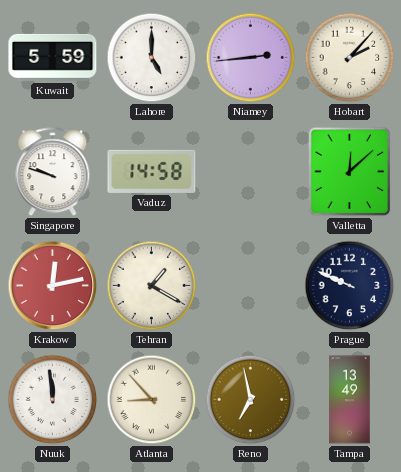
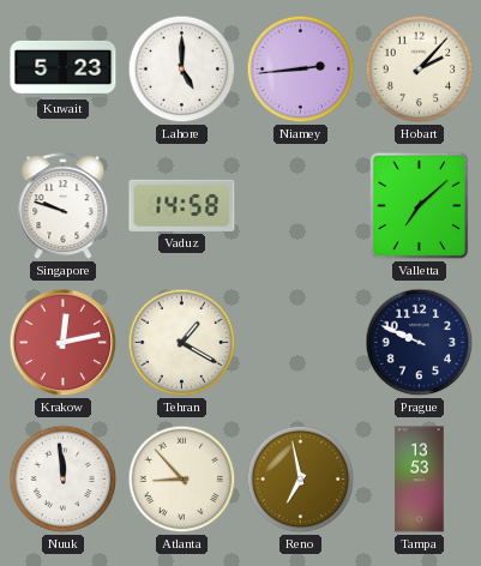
Kuwait: 5:59 -> 5:23 (64, 68)
Valletta: 12:08 -> 7:08 (420, 206)
Tampa: 13:49 -> 13:53 (420, 480)
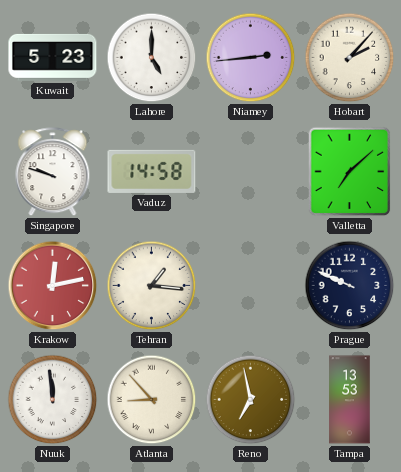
Tehran: 1:20 -> 1:16 (152, 286)
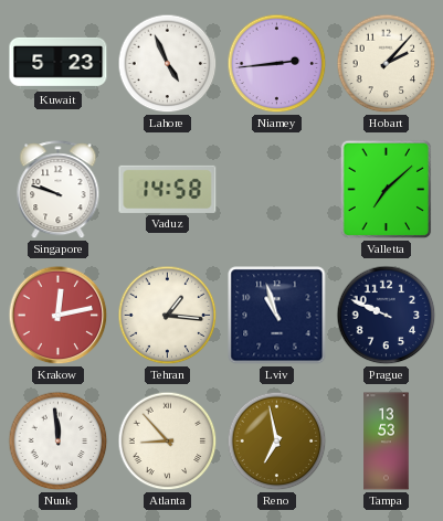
Lahore: 5:00 -> 4:56 (168, 64)
Lviv: none -> 10:57 (277, 316)
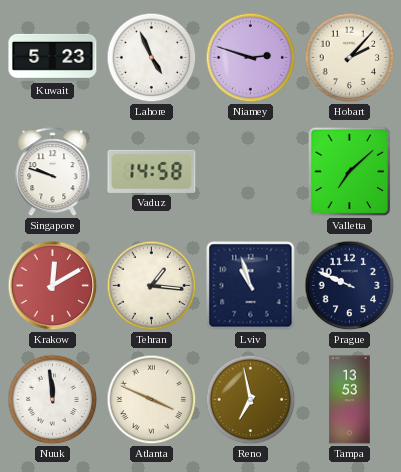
Niamey: 2:44 -> 2:48 (251, 58)
Krakow: 12:13 -> 12:10 (53, 286)
Atlanta: 8:53 -> 3:49 (152, 400)
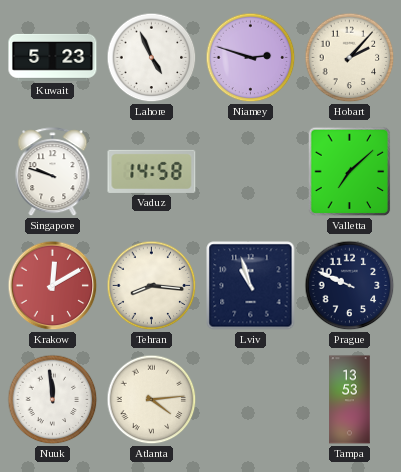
Tehran: 1:16 -> 8:16 (152, 286)
Atlanta: 3:49 -> 4:14 (152, 400)
Reno: 6:58 -> none (251, 400)
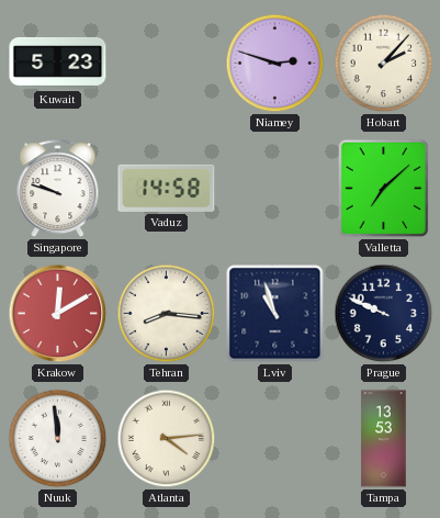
Lahore: 4:56 -> none (152, 58)
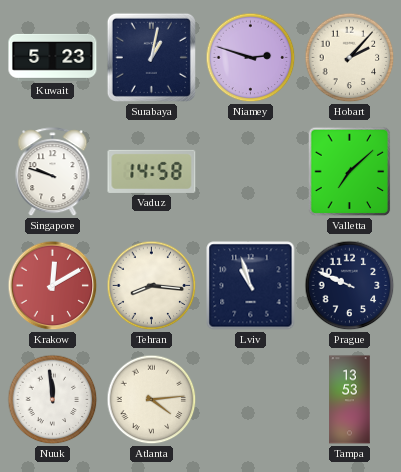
Surabaya: none -> 1:02 (151, 57)
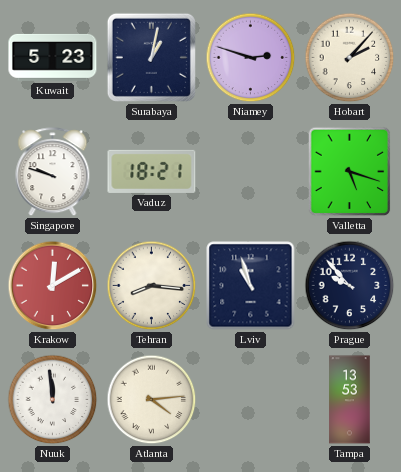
Vaduz: 14:58 -> 18:21 (152, 171)
Valletta: 7:08 -> 5:18 (350, 172)
Prague: 9:49 -> 9:53 (350, 286)
